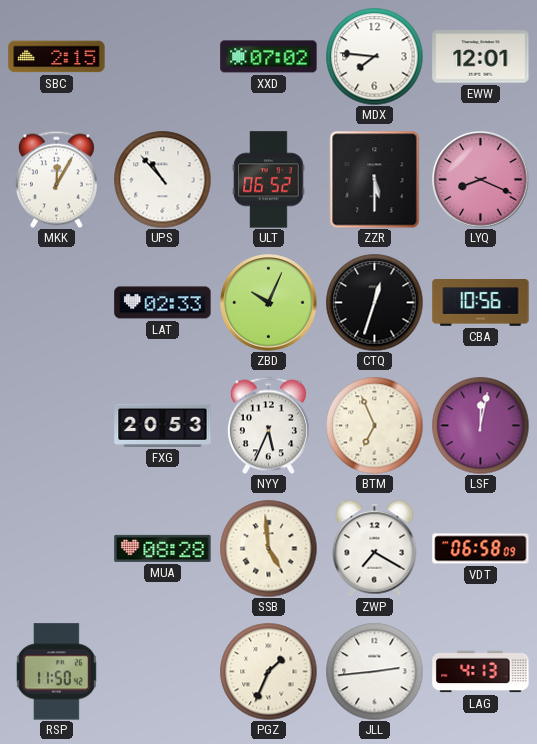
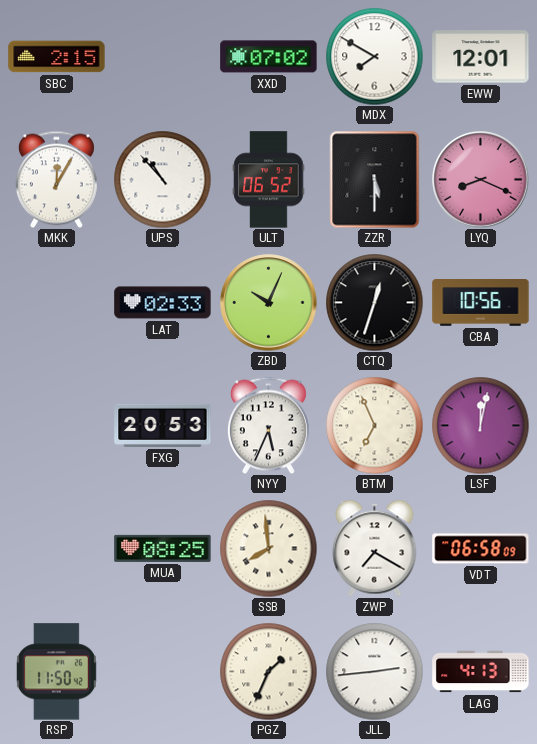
MDX: 7:46 -> 7:50 (374, 56)
MUA: 08:28 -> 08:25 (163, 548)
SSB: 4:59 -> 7:59 (268, 548)
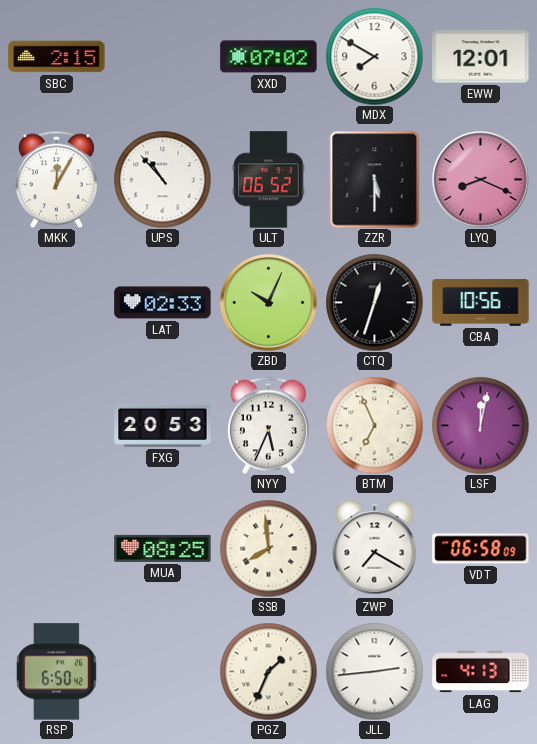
RSP: 11:50 -> 6:50 (56, 672)
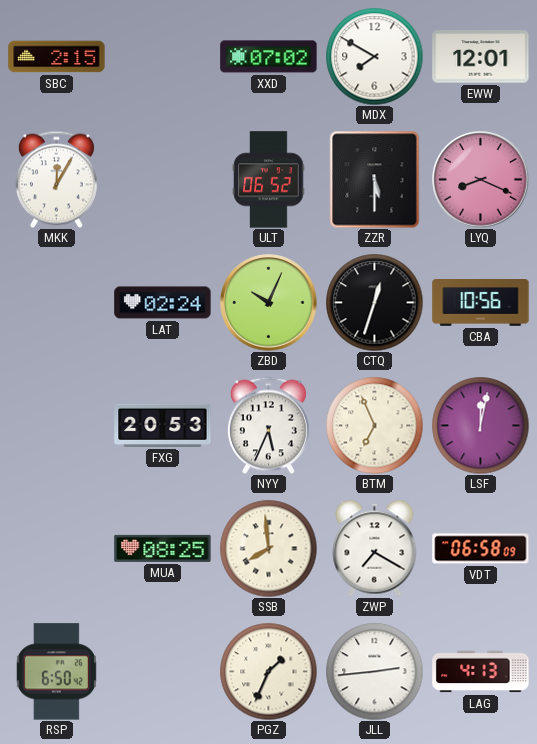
UPS: 10:53 -> none (162, 179)
LAT: 02:33 -> 02:24 (163, 303)
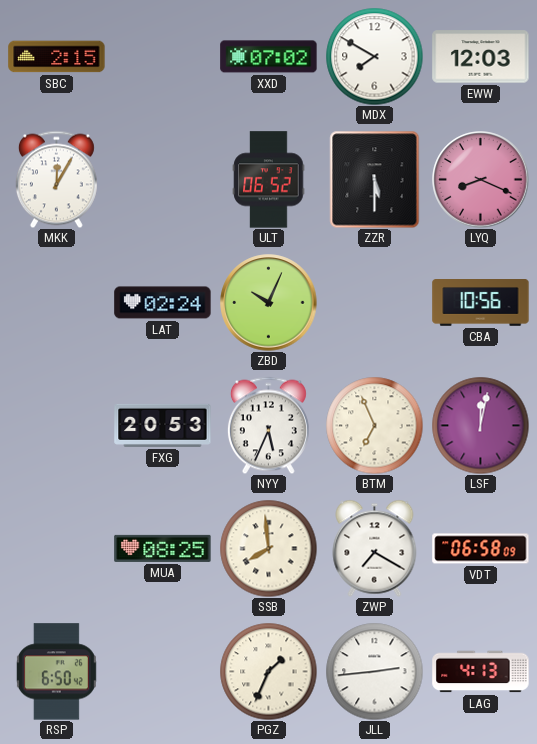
EWW: 12:01 -> 12:03 (481, 57)
CTQ: 12:33 -> none (374, 302)
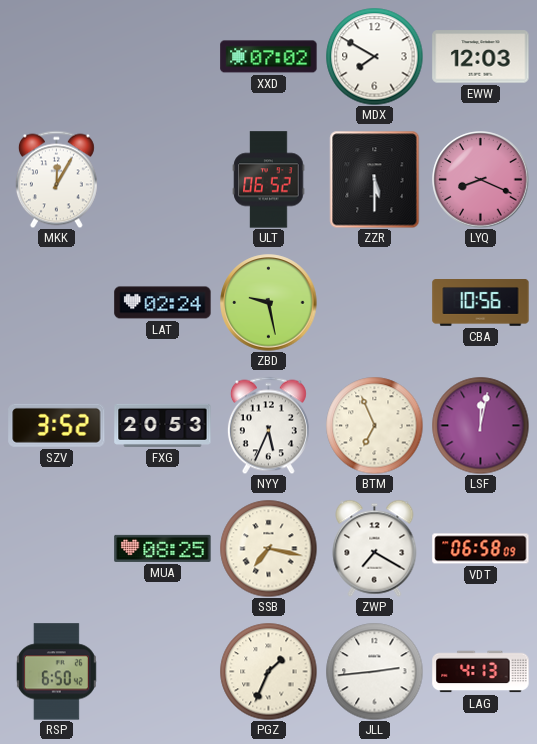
SBC: 2:15 -> none (57, 57)
ZBD: 10:04 -> 9:28 (269, 303)
SZV: none -> 3:52 (57, 425)
SSB: 7:59 -> 7:17 (268, 548)
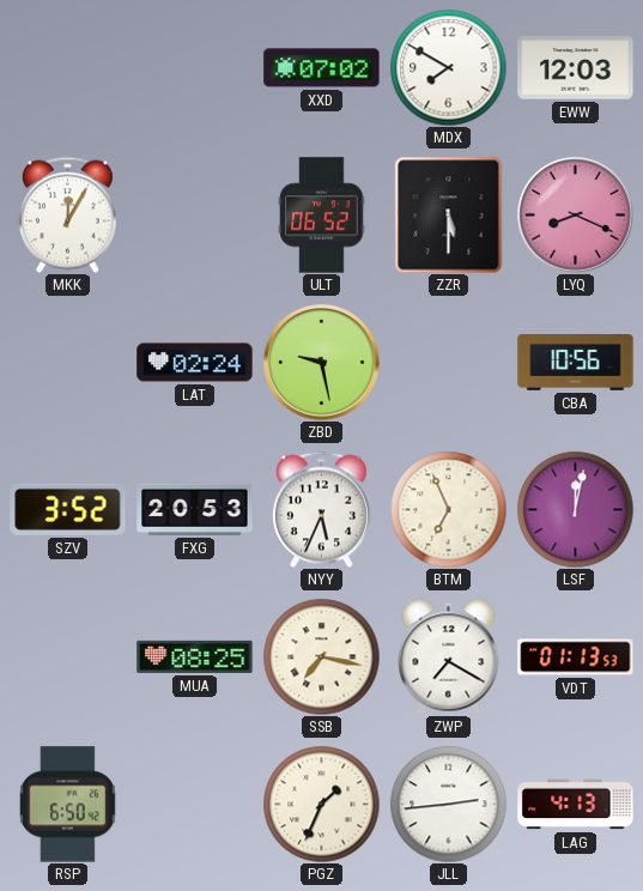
VDT: 06:58 -> 01:13 (576, 657)
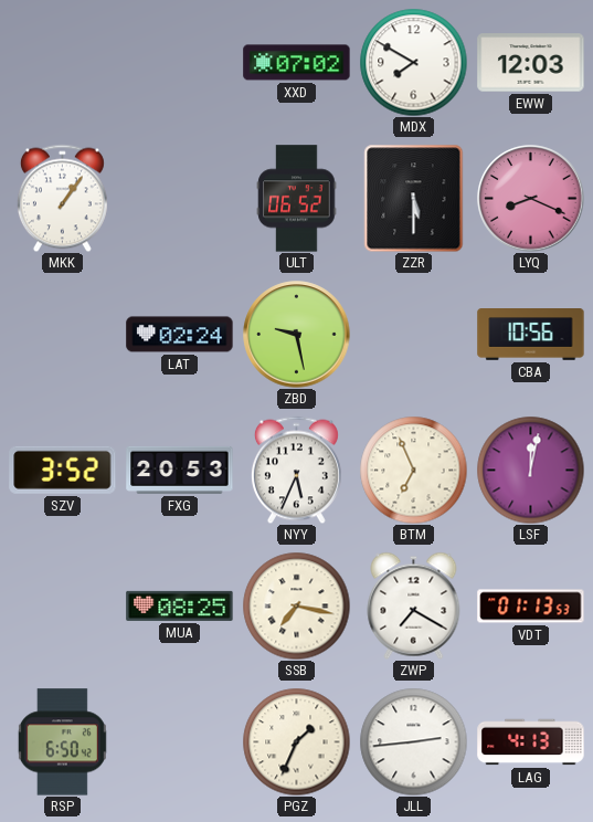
MKK: 12:05 -> 1:06 (62, 198)
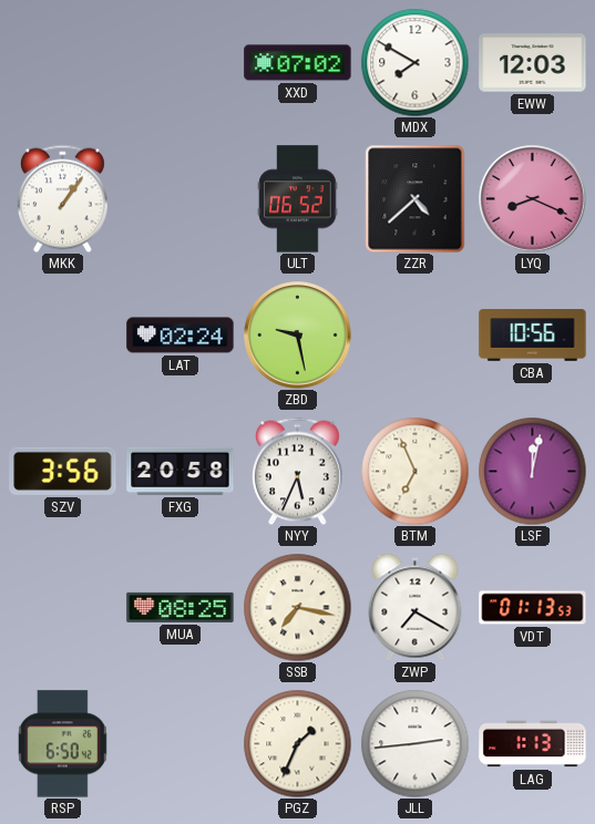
ZZR: 5:30 -> 4:38 (416, 198)
SZV: 3:52 -> 3:56 (63, 471)
FXG: 20:53 -> 20:58 (181, 471)
LAG: 4:13 -> 1:13 (533, 744)
